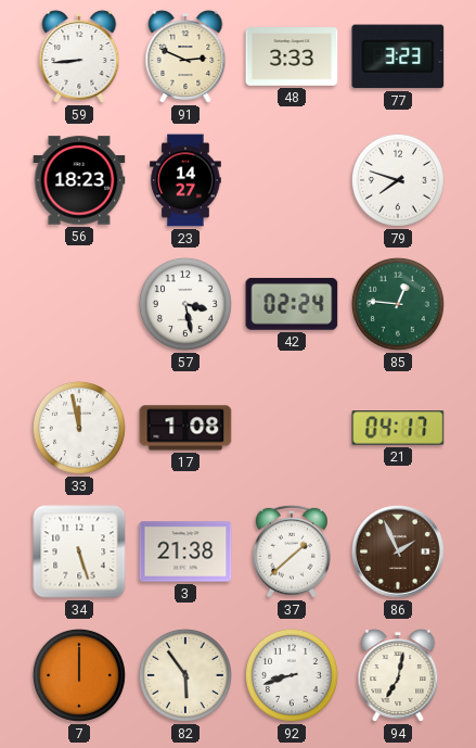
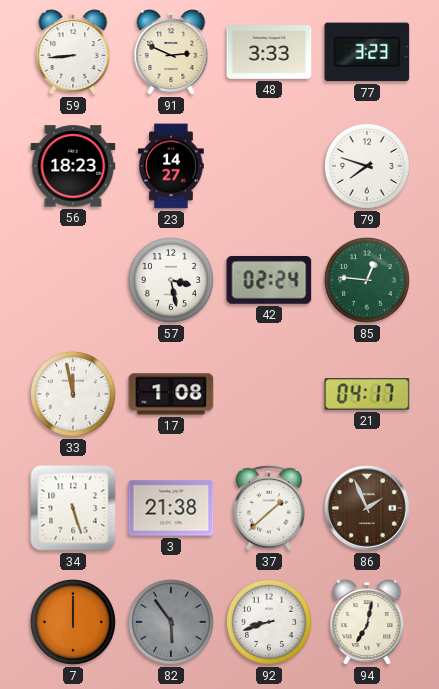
82 dial: cream -> grey (171, 622)
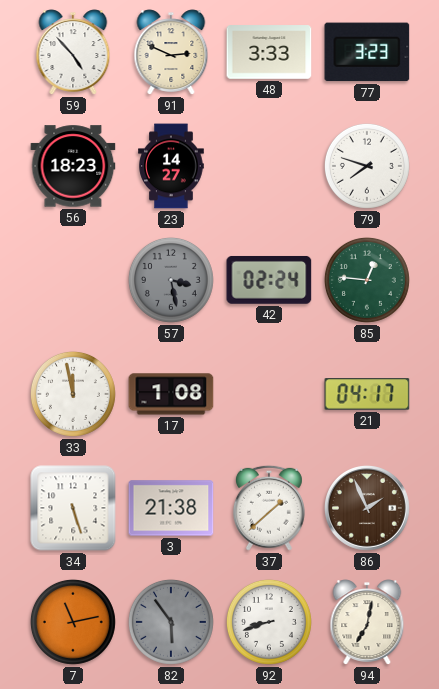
59: 8:44 -> 4:53 (73, 52)
57 dial: white -> grey (171, 280)
7: 12:00 -> 11:13 (73, 622)
